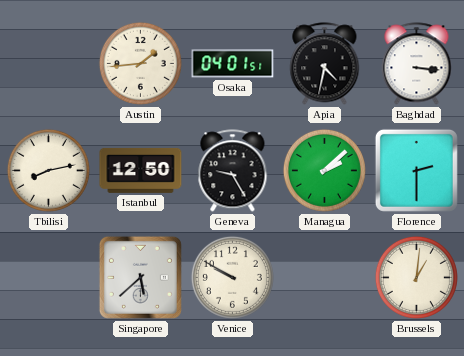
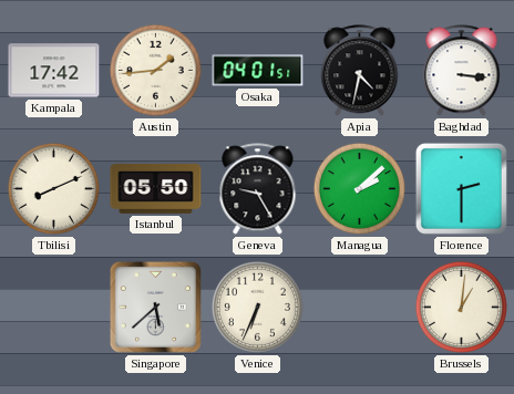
Kampala: none -> 17:42 (54, 71)
Tbilisi: 8:13 -> 8:11 (53, 188)
Istanbul: 12:50 -> 05:50 (156, 188)
Venice: 9:50 -> 6:34 (257, 307)
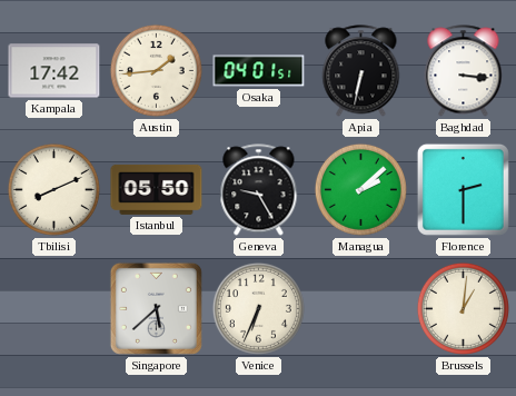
Apia: 4:32 -> 6:32 (361, 71)
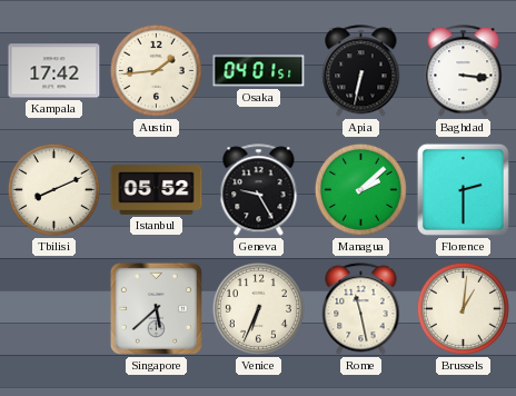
Istanbul: 05:50 -> 05:52 (157, 189)
Rome: none -> 11:28 (361, 309)
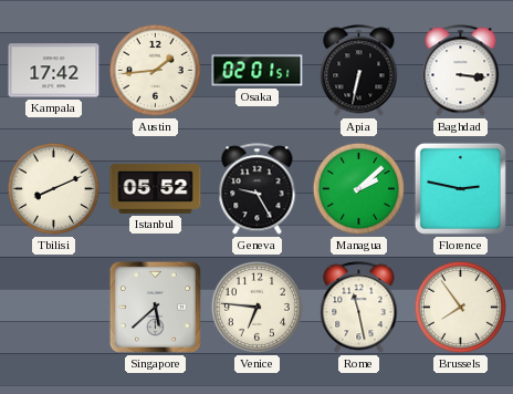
Osaka: 04:01 -> 02:01 (258, 71)
Florence: 2:30 -> 2:47 (460, 188)
Venice: 6:34 -> 6:46 (256, 307)
Brussels: 1:01 -> 7:54 (460, 307)
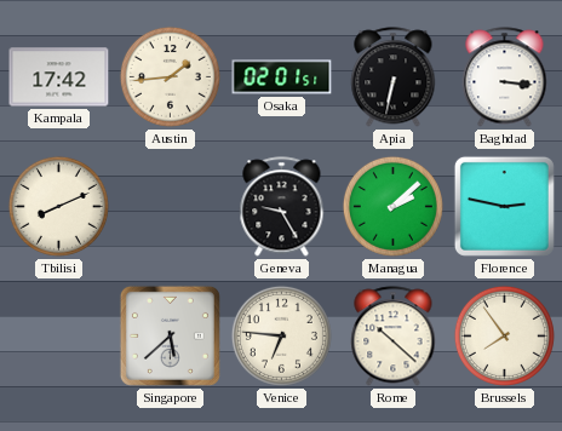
Istanbul: 05:52 -> none (156, 188)
Rome: 11:28 -> 10:22 (394, 337)
